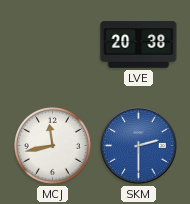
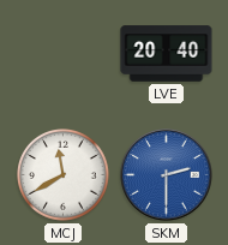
LVE: 20:38 -> 20:40 (167, 54)
MCJ: 11:43 -> 11:40 (64, 175)
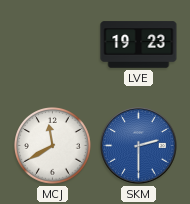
LVE: 20:40 -> 19:23 (139, 45)
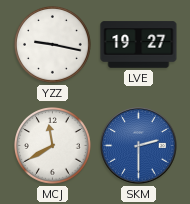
YZZ: none -> 9:17 (53, 45)
LVE: 19:23 -> 19:27 (139, 45)
